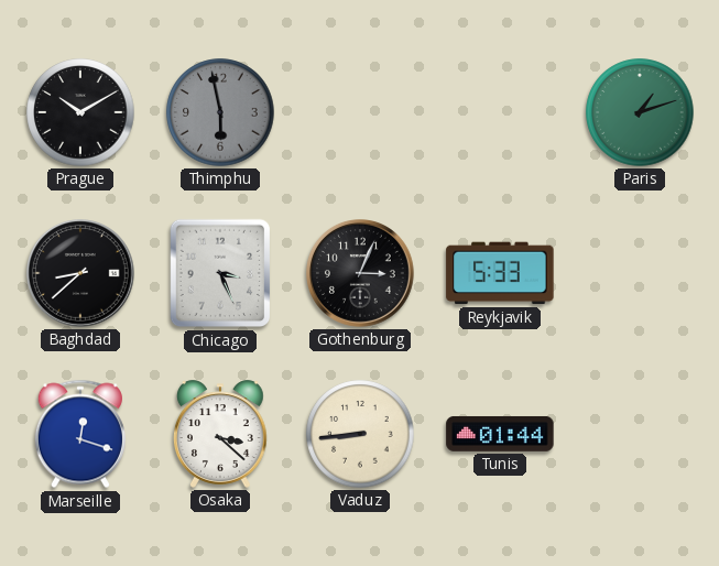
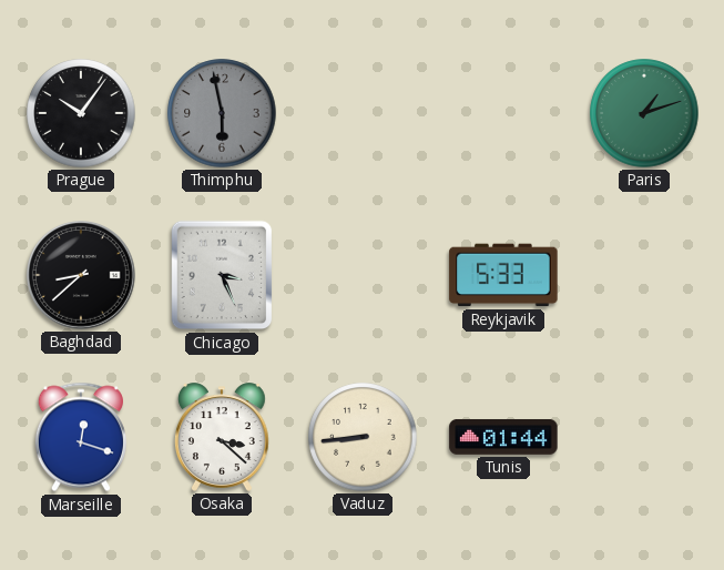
Prague: 10:10 -> 10:06 (81, 113)
Gothenburg: 3:04 -> none (361, 274)
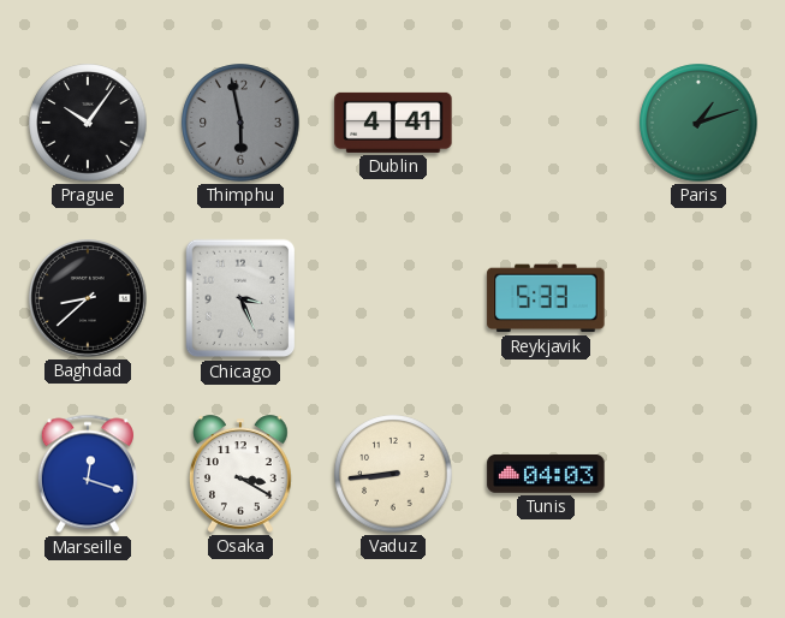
Dublin: none -> 4:41 (393, 123)
Osaka: 3:22 -> 3:20 (240, 474)
Tunis: 01:44 -> 04:03 (546, 474)
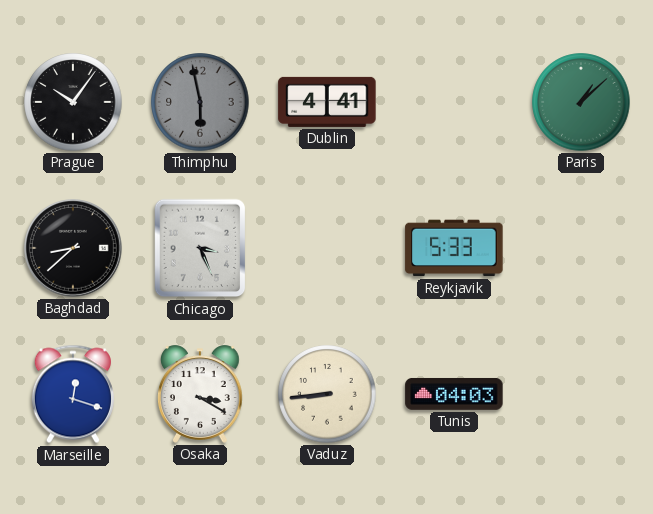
Paris: 1:12 -> 1:08 (581, 102)
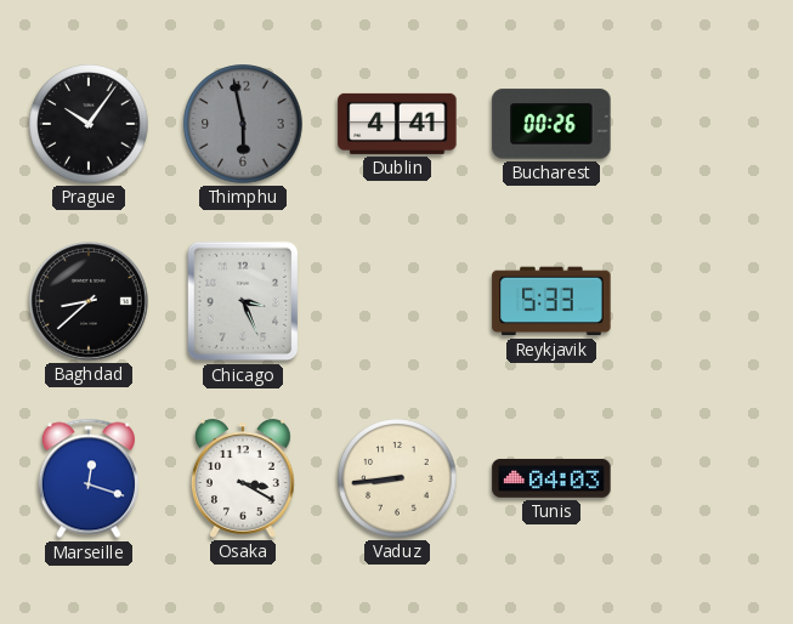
Bucharest: none -> 00:26 (551, 124)
Paris: 1:08 -> none (581, 102)
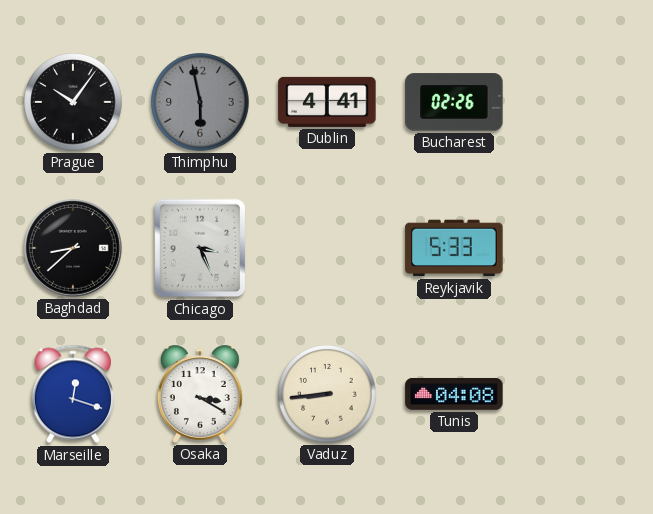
Bucharest: 00:26 -> 02:26 (454, 102)
Tunis: 04:03 -> 04:08 (454, 394)
